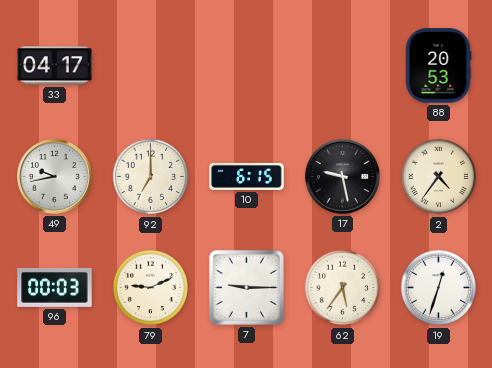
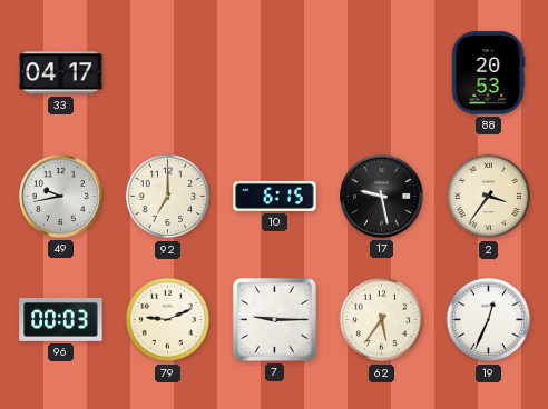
2: 4:36 -> 3:36 (489, 197)
19: 12:33 -> 12:34 (489, 320)
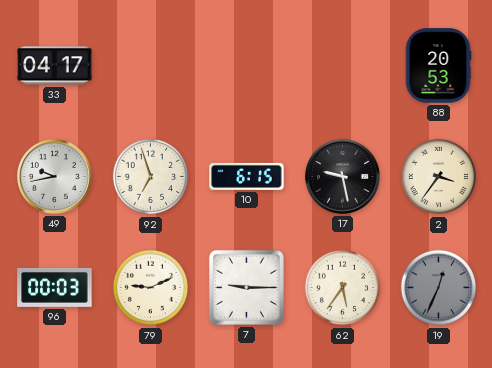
92: 7:00 -> 6:57 (151, 177)
19 dial: white -> grey (439, 288)
